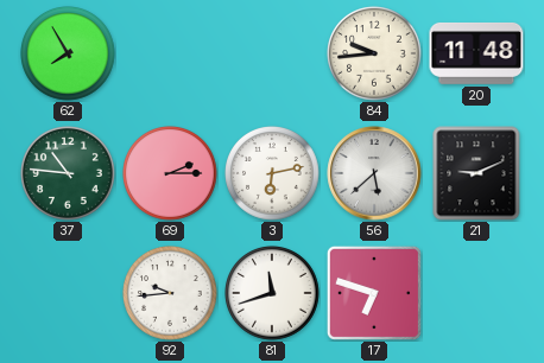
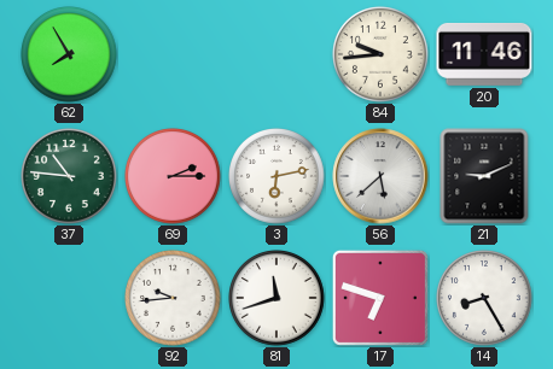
20: 11:48 -> 11:46 (484, 54)
14: none -> 8:25 (484, 299)
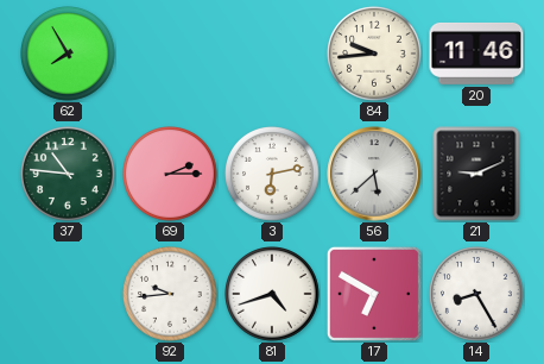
81: 11:42 -> 4:42 (272, 295)
17: 6:48 -> 6:50 (374, 294)
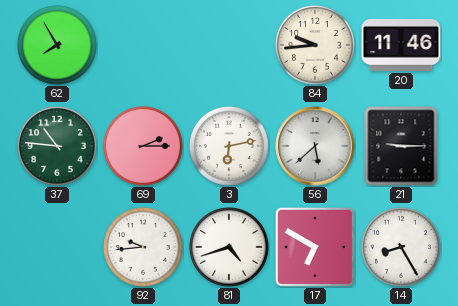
21: 9:11 -> 9:15 (401, 146)
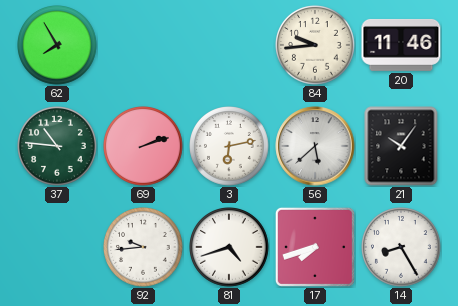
69: 2:15 -> 2:12 (143, 147)
21: 9:15 -> 10:06 (401, 146)
17: 6:50 -> 7:42 (315, 247)
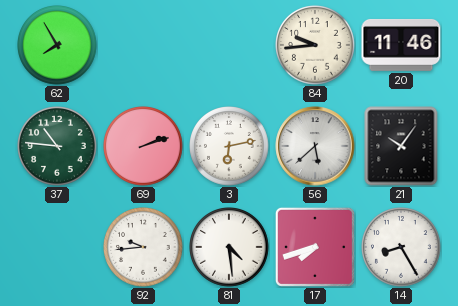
81: 4:42 -> 4:29 (229, 248)
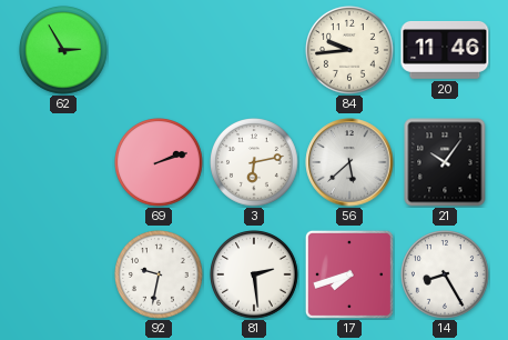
62: 7:55 -> 2:55 (63, 51)
37: 10:46 -> none (57, 147)
92: 9:44 -> 9:32 (159, 276)
81: 4:29 -> 2:29 (254, 276)
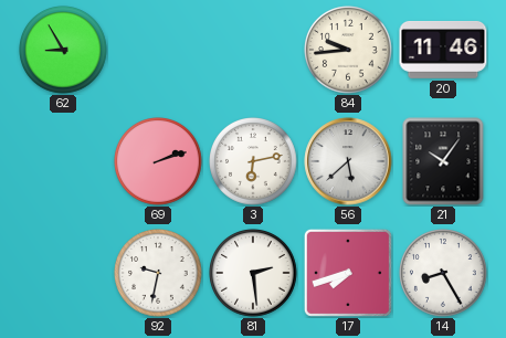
62: 2:55 -> 8:55 (63, 51)
